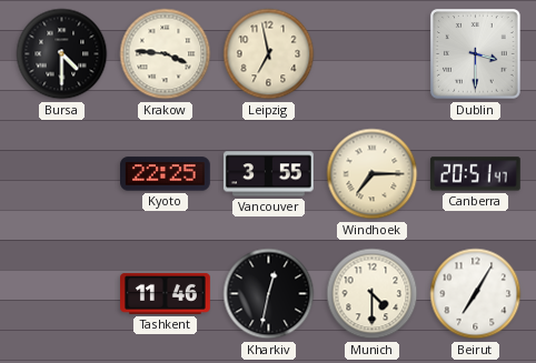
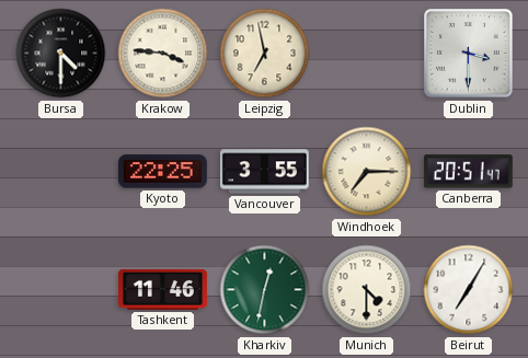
Kharkiv dial: black -> green (265, 290)
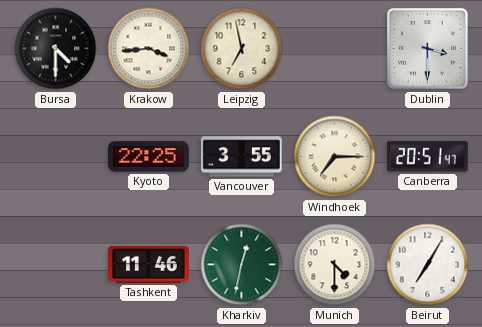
Krakow: 3:46 -> 3:44 (149, 49)
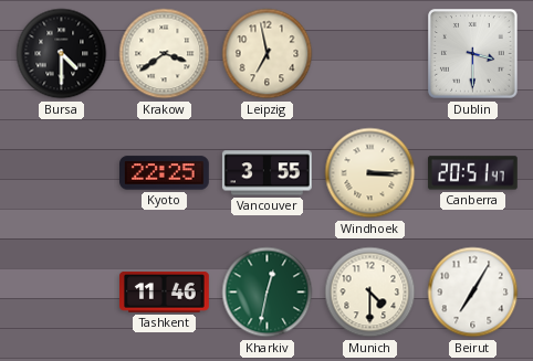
Krakow: 3:44 -> 3:39 (165, 54)
Windhoek: 7:15 -> 3:15 (370, 173)
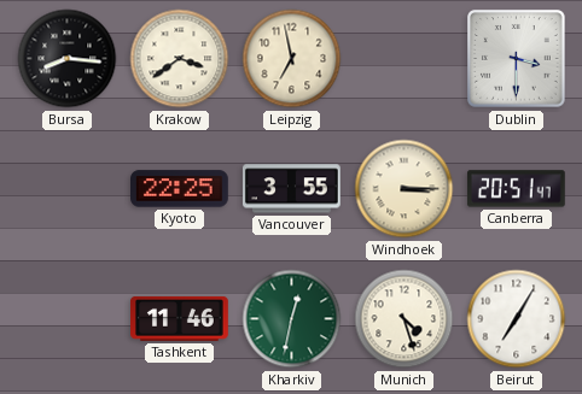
Bursa: 4:30 -> 8:16 (68, 59)
Munich: 4:30 -> 4:27 (405, 319)
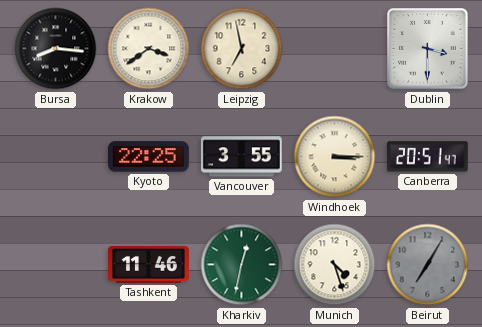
Beirut dial: white -> grey (428, 265)
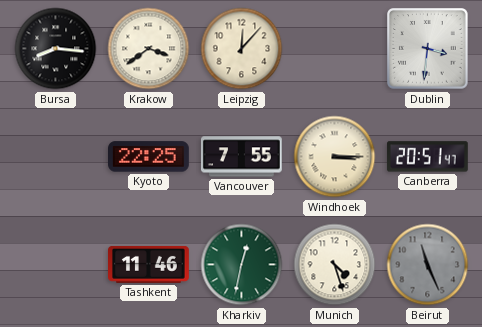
Leipzig: 6:58 -> 12:07 (242, 49)
Dublin: 3:30 -> 3:31 (428, 49)
Vancouver: 3:55 -> 7:55 (241, 157)
Beirut: 7:05 -> 11:26 (428, 265)
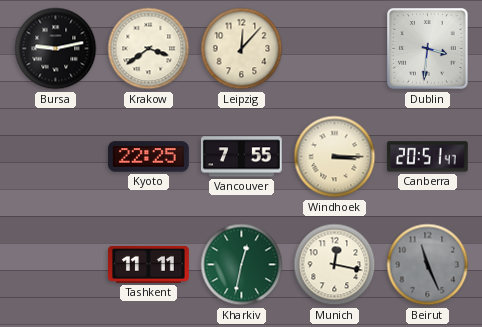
Bursa: 8:16 -> 9:13 (56, 49)
Tashkent: 11:46 -> 11:11 (149, 264)
Munich: 4:27 -> 12:17 (335, 265)
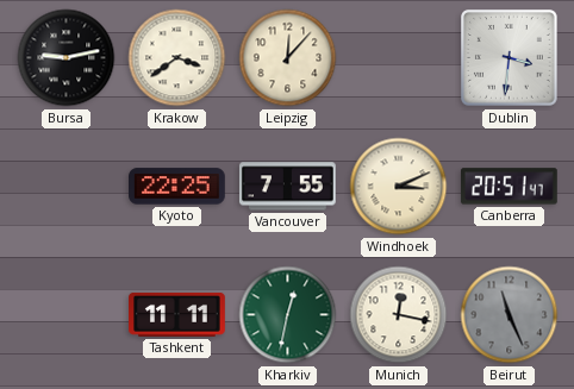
Windhoek: 3:15 -> 3:11 (399, 187)
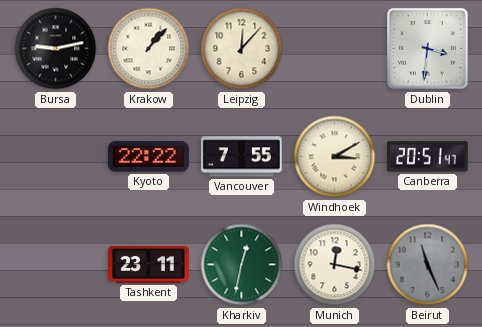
Krakow: 3:39 -> 1:07 (149, 49)
Kyoto: 22:25 -> 22:22 (149, 157)
Windhoek: 3:11 -> 3:10 (335, 157)
Tashkent: 11:11 -> 23:11 (149, 264)
